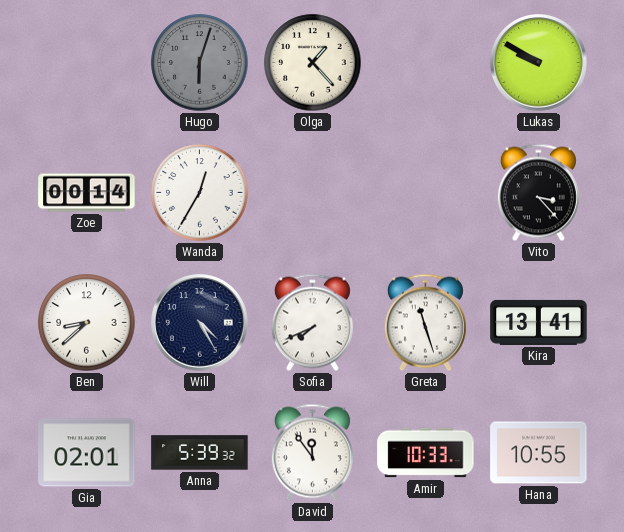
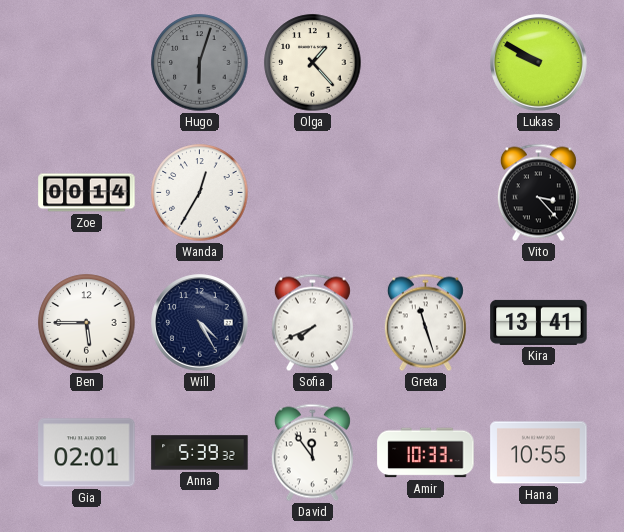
Ben: 8:38 -> 5:45 (87, 323)
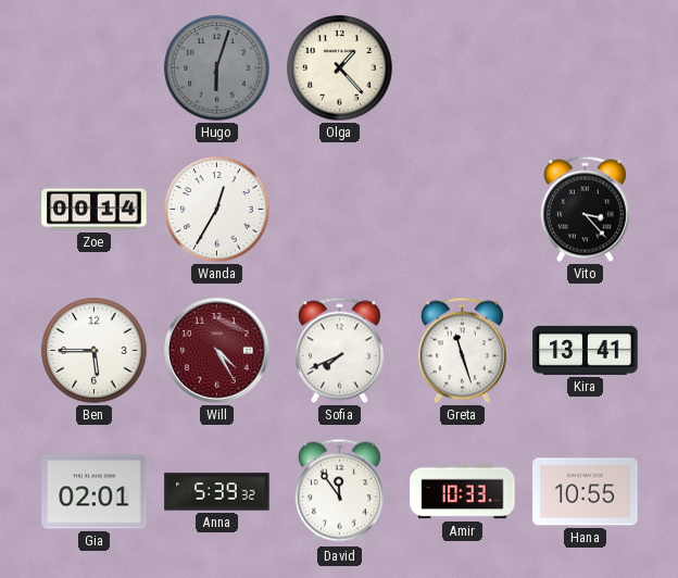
Lukas: 9:50 -> none (539, 63)
Will dial: navy -> burgundy (217, 351)
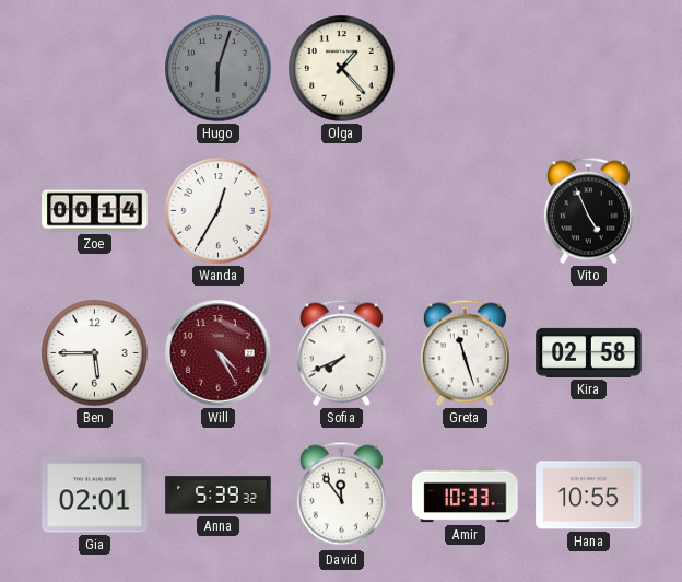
Vito: 3:23 -> 4:56 (588, 211)
Kira: 13:41 -> 02:58 (589, 352)
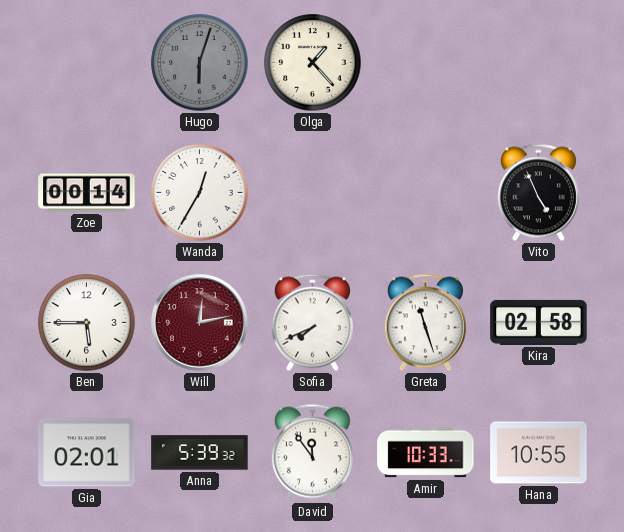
Will: 4:25 -> 12:13 (200, 323)
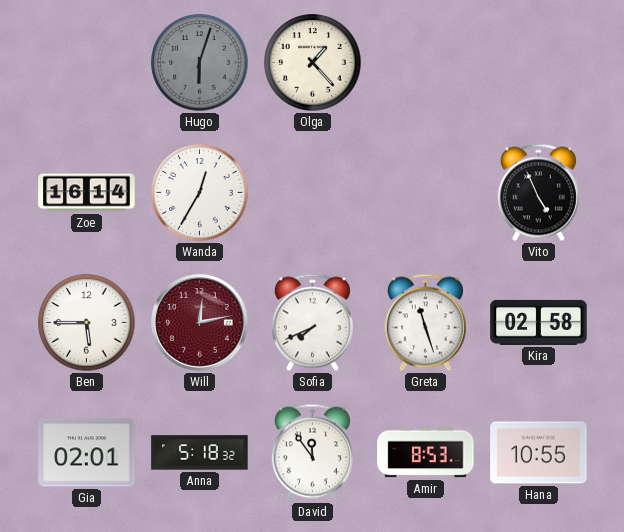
Zoe: 00:14 -> 16:14 (87, 193)
Anna: 5:39 -> 5:18 (200, 453)
Amir: 10:33 -> 8:53 (426, 453)
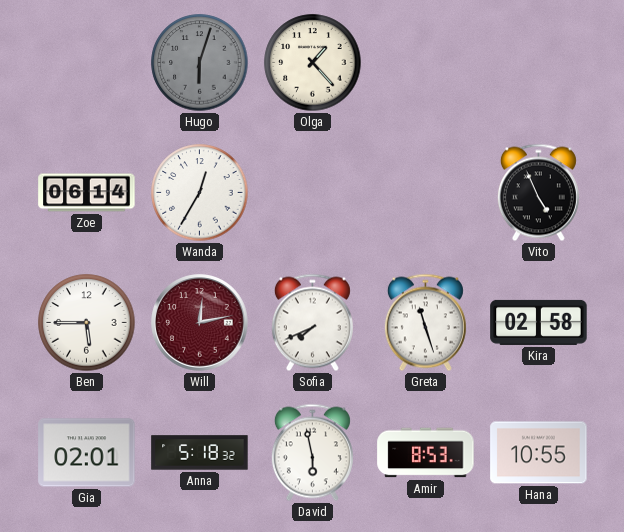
Zoe: 16:14 -> 06:14 (87, 193)
David: 11:54 -> 5:58 (312, 453)
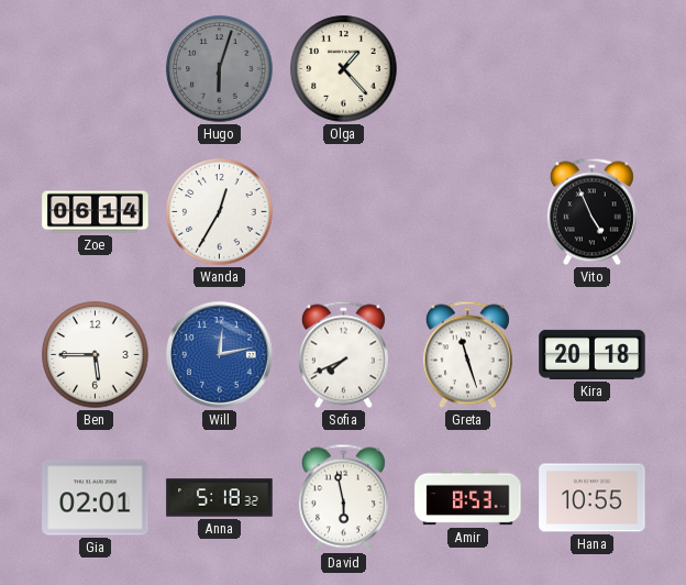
Will dial: burgundy -> blue (220, 355)
Kira: 02:58 -> 20:18 (593, 354)
